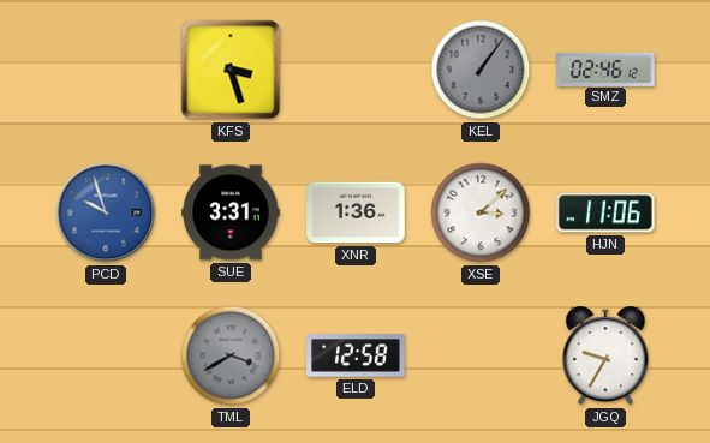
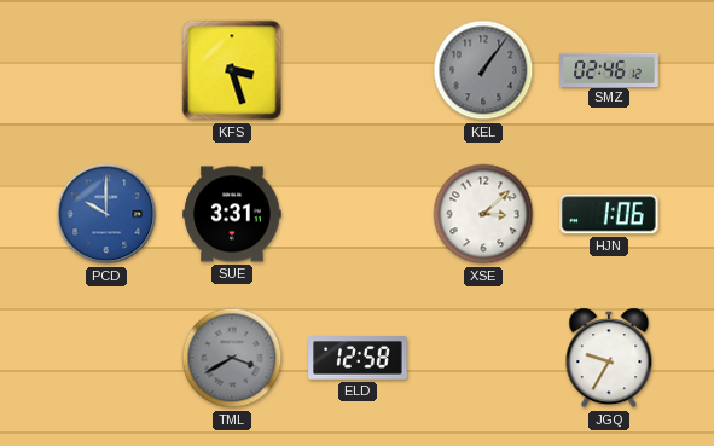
PCD: 9:57 -> 10:00 (106, 214)
XNR: 1:36 -> none (356, 212)
HJN: 11:06 -> 1:06 (609, 214)
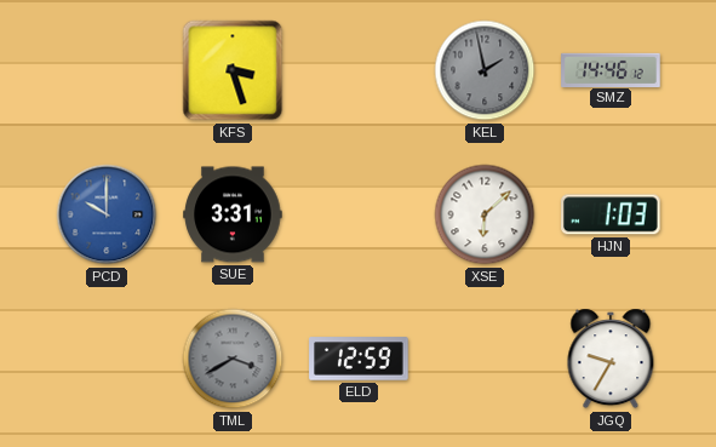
KEL: 1:06 -> 1:58 (485, 70)
SMZ: 02:46 -> 14:46 (611, 69)
XSE: 3:08 -> 6:08 (485, 214)
HJN: 1:06 -> 1:03 (611, 214)
ELD: 12:58 -> 12:59 (359, 359)
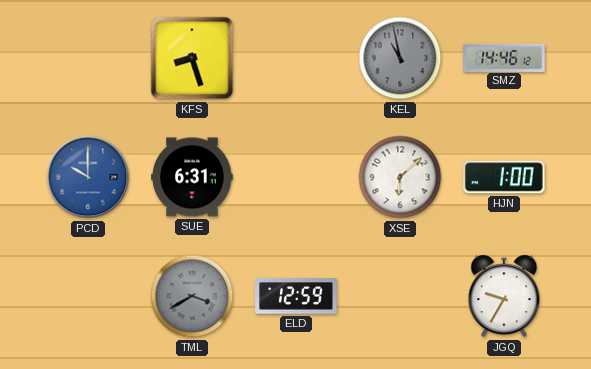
KFS: 3:27 -> 8:27 (192, 58)
KEL: 1:58 -> 10:58 (400, 58)
SUE: 3:31 -> 6:31 (192, 177)
HJN: 1:03 -> 1:00 (504, 177)
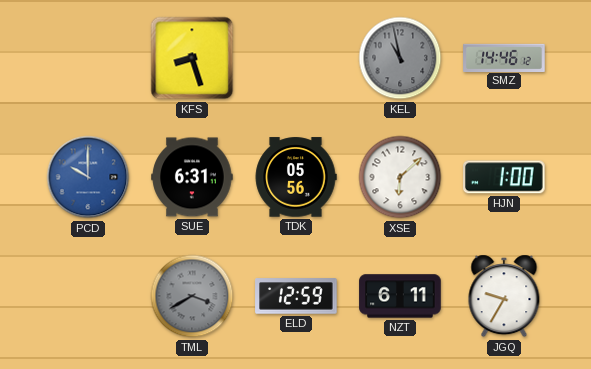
TDK: none -> 05:56 (296, 177)
NZT: none -> 6:11 (400, 296)
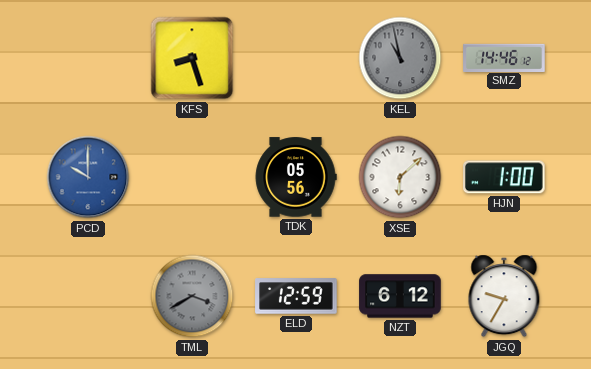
SUE: 6:31 -> none (192, 177)
NZT: 6:11 -> 6:12 (400, 296)
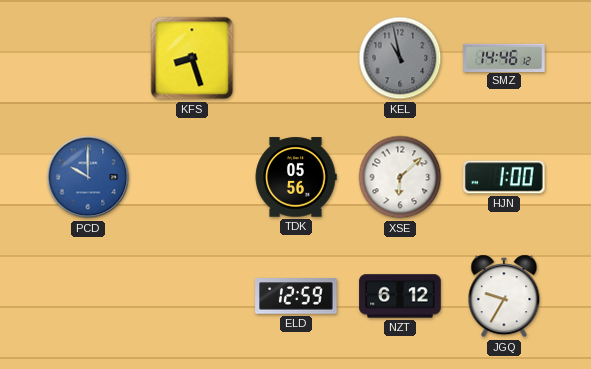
TML: 3:40 -> none (192, 296)
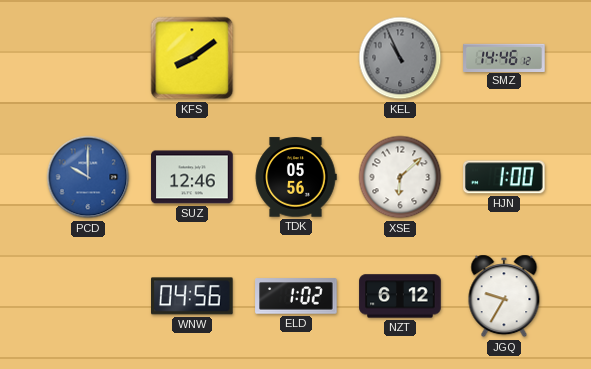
KFS: 8:27 -> 8:09 (192, 58)
KEL: 10:58 -> 10:56 (400, 58)
SUZ: none -> 12:46 (192, 177)
WNW: none -> 04:56 (193, 296)
ELD: 12:59 -> 1:02 (296, 296)
